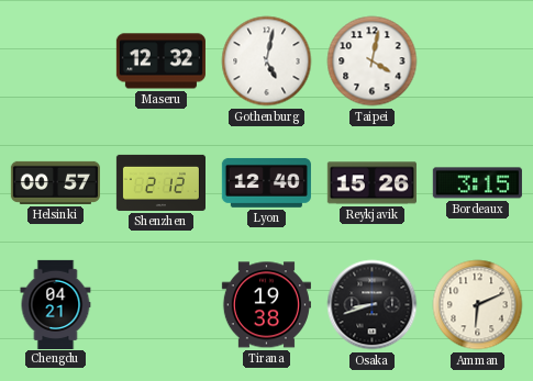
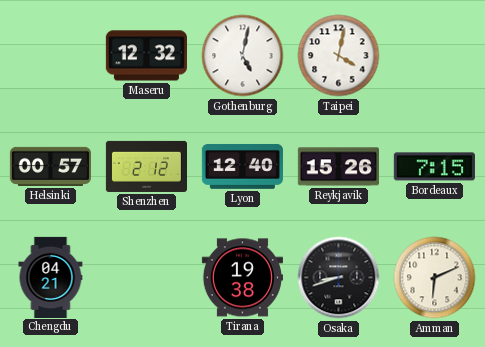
Bordeaux: 3:15 -> 7:15 (434, 167)
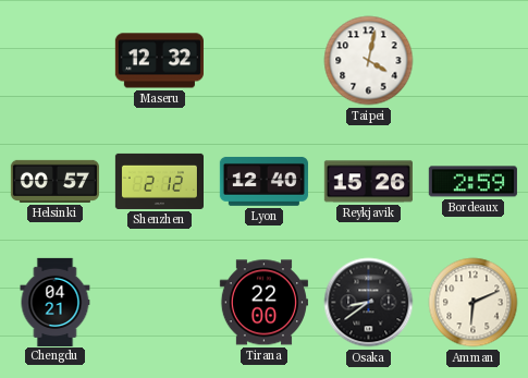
Gothenburg: 5:02 -> none (243, 56)
Bordeaux: 7:15 -> 2:59 (472, 182)
Tirana: 19:38 -> 22:00 (263, 303)
Osaka: 8:42 -> 8:39 (369, 303)
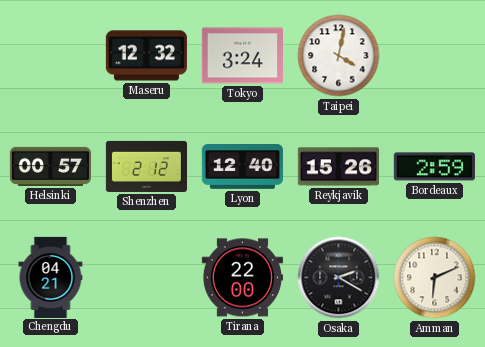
Tokyo: none -> 3:24 (242, 56)
Osaka: 8:39 -> 2:20 (339, 278)
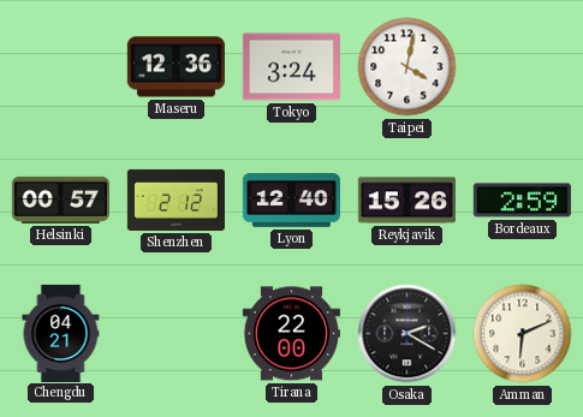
Maseru: 12:32 -> 12:36 (176, 67)
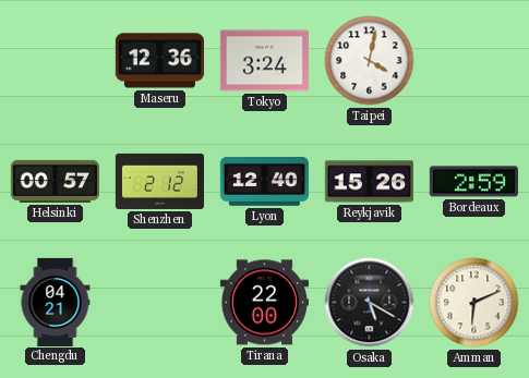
Osaka: 2:20 -> 5:20 (370, 303)
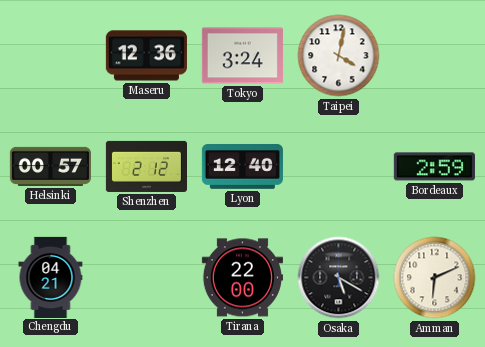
Reykjavik: 15:26 -> none (369, 182)
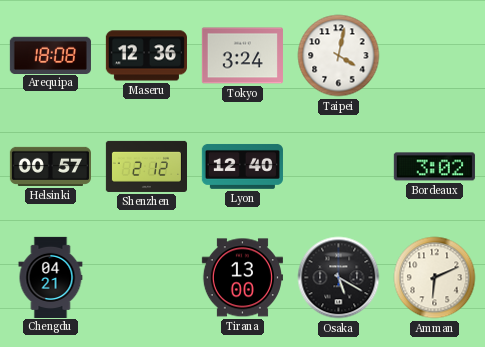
Arequipa: none -> 18:08 (50, 55)
Bordeaux: 2:59 -> 3:02 (434, 167)
Tirana: 22:00 -> 13:00 (242, 278)
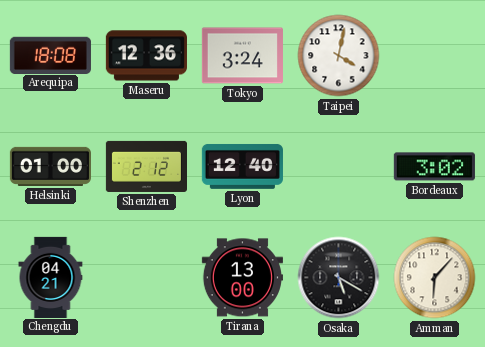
Helsinki: 00:57 -> 01:00 (50, 166)
Amman: 6:11 -> 6:07 (435, 278)
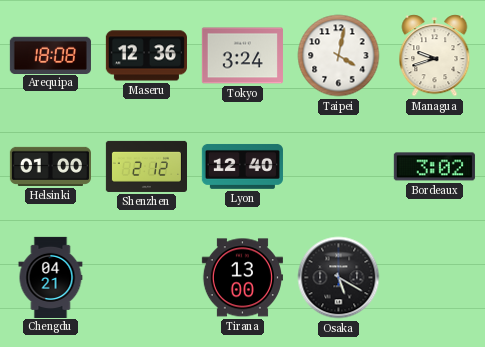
Managua: none -> 9:42 (435, 56)
Amman: 6:07 -> none (435, 278)
